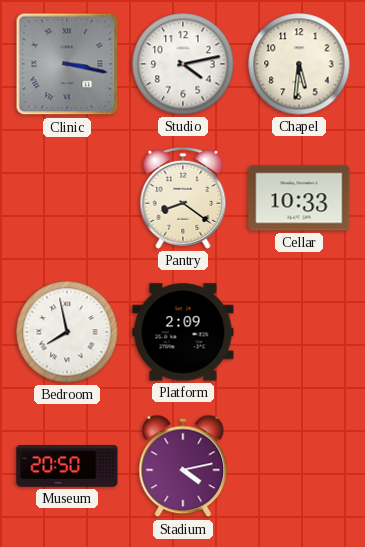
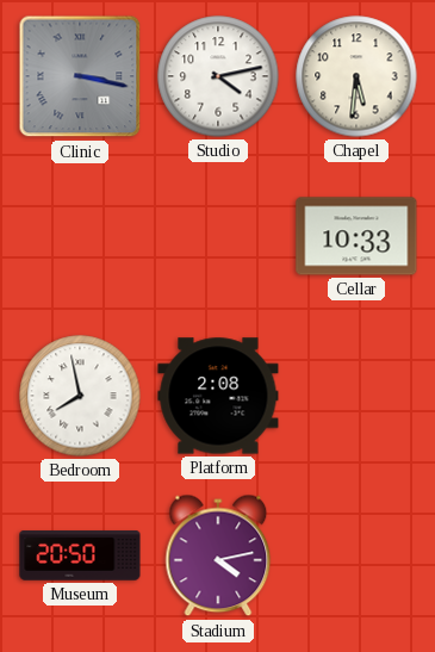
Pantry: 8:21 -> none (183, 198)
Platform: 2:09 -> 2:08 (218, 396)
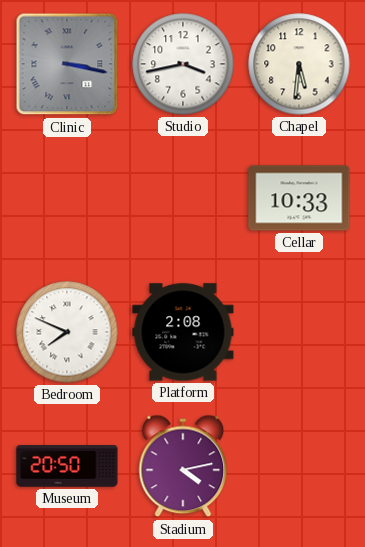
Studio: 4:13 -> 3:43 (183, 64)
Bedroom: 7:58 -> 7:49 (67, 332)
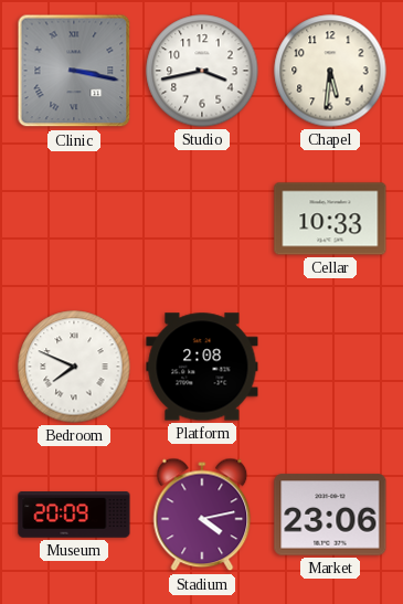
Museum: 20:50 -> 20:09 (74, 515)
Market: none -> 23:06 (330, 515)
